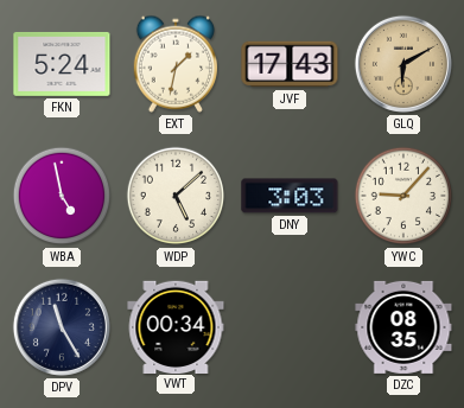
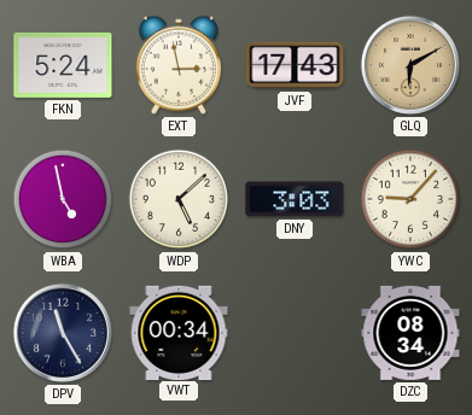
EXT: 1:32 -> 2:58 (177, 65)
DZC: 08:35 -> 08:34 (410, 333)
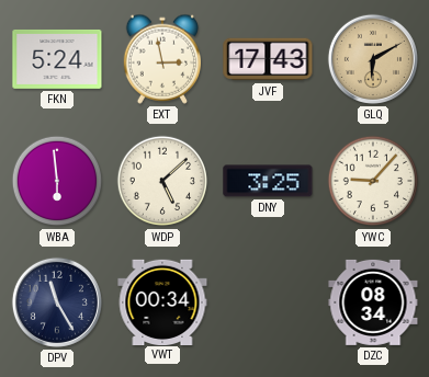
WBA: 4:58 -> 5:59 (57, 181)
DNY: 3:03 -> 3:25 (268, 181)
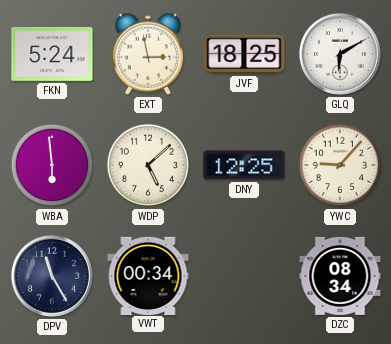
JVF: 17:43 -> 18:25 (244, 54)
GLQ dial: champagne -> white (340, 54)
DNY: 3:25 -> 12:25 (244, 165)
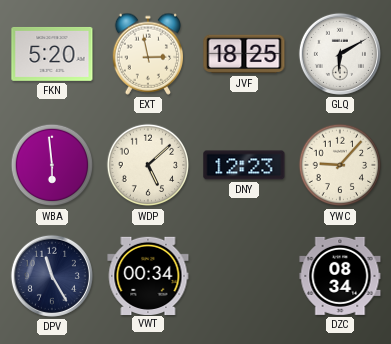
FKN: 5:24 -> 5:20 (52, 54)
DNY: 12:25 -> 12:23 (244, 165)
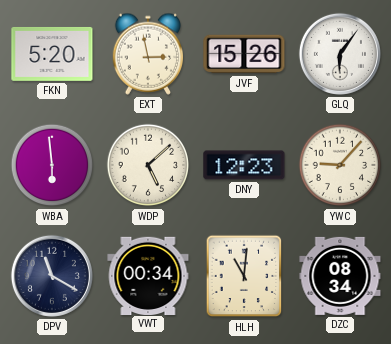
JVF: 18:25 -> 15:26 (244, 54)
GLQ: 6:10 -> 6:06 (340, 54)
DPV: 11:25 -> 11:20 (52, 276)
HLH: none -> 11:01 (244, 276)
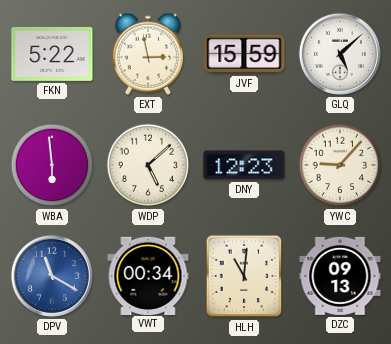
FKN: 5:20 -> 5:22 (52, 54)
JVF: 15:26 -> 15:59 (244, 54)
GLQ: 6:06 -> 5:08 (340, 54)
DPV dial: navy -> blue (52, 276)
DZC: 08:34 -> 09:13 (340, 276)
